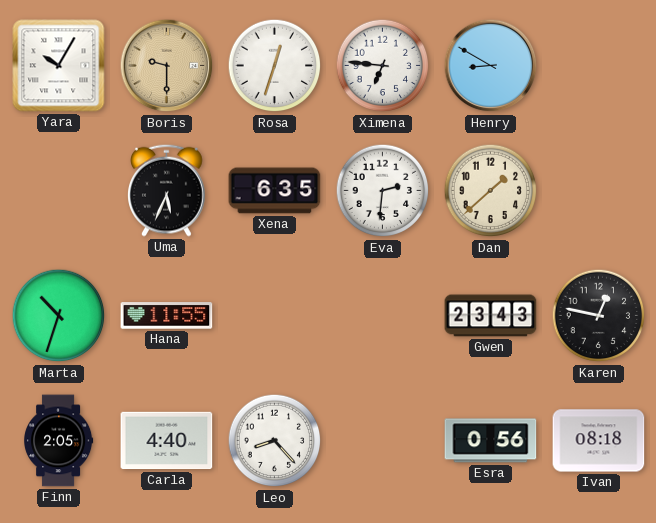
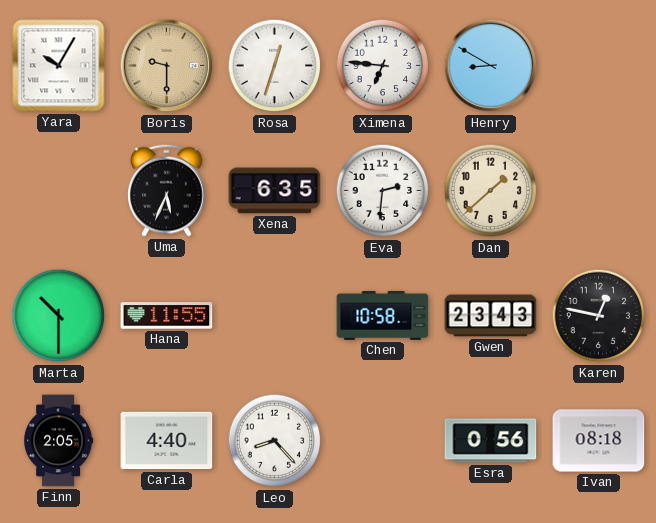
Marta: 10:33 -> 10:30 (59, 316)
Chen: none -> 10:58 (383, 315)
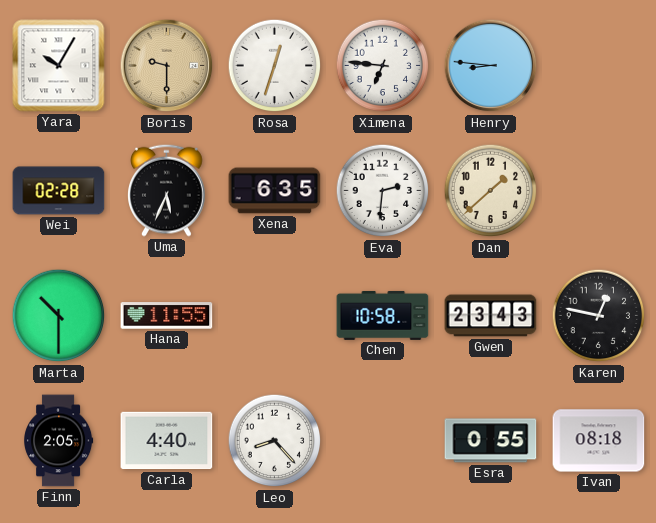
Henry: 8:50 -> 8:46 (491, 66)
Wei: none -> 02:28 (59, 191)
Esra: 0:56 -> 0:55 (491, 441)
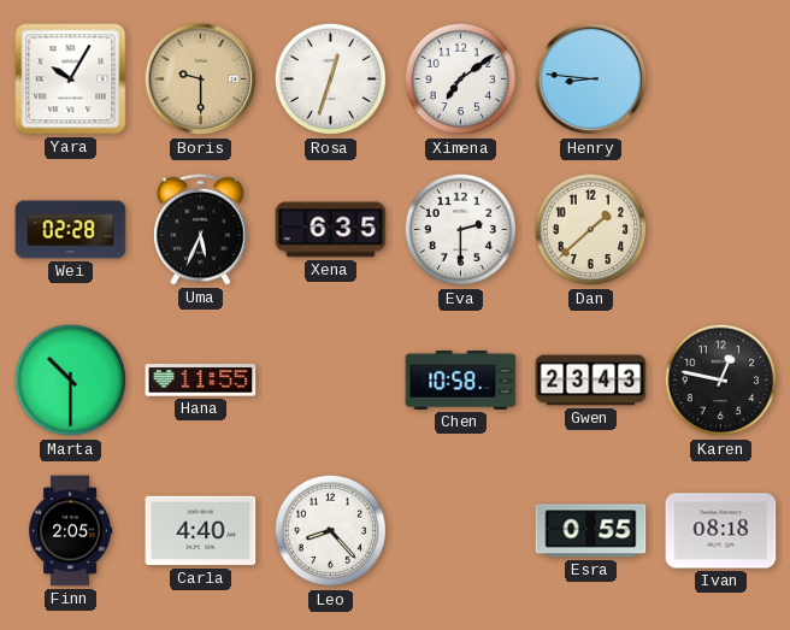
Ximena: 6:46 -> 7:09 (461, 80)
Eva: 2:31 -> 2:30 (461, 230)
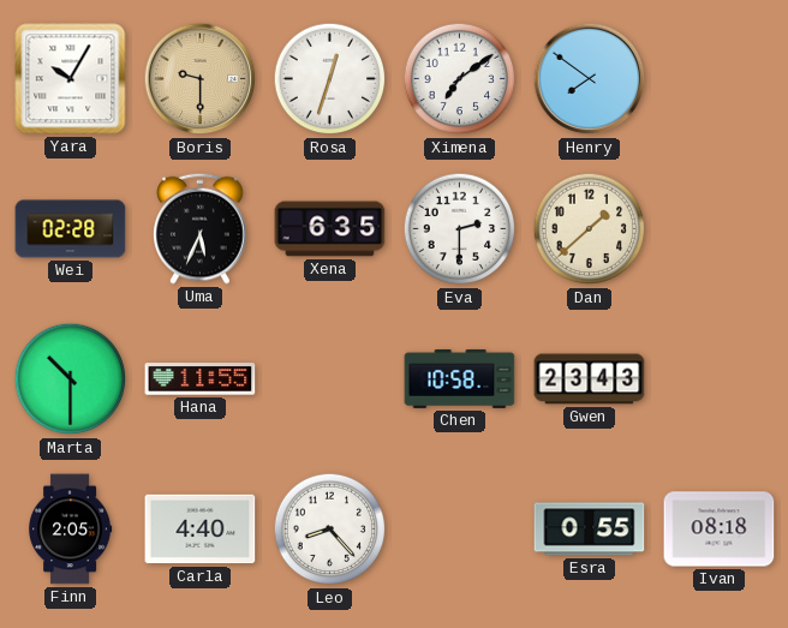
Henry: 8:46 -> 7:51 (590, 79)
Karen: 12:47 -> none (721, 381)
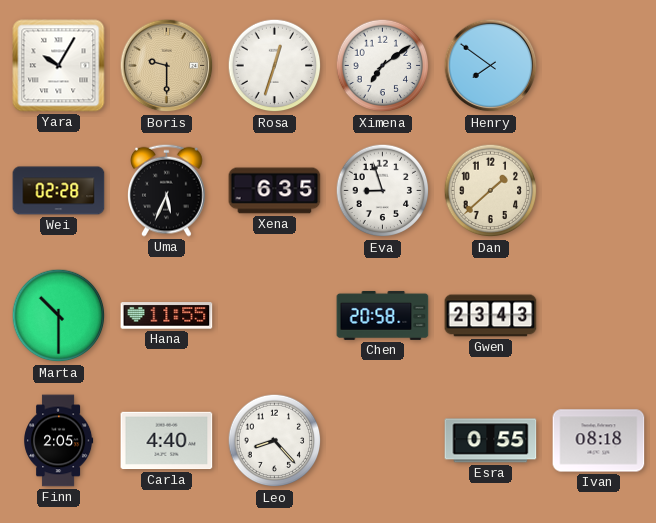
Eva: 2:30 -> 8:57 (383, 191)
Chen: 10:58 -> 20:58 (383, 315)
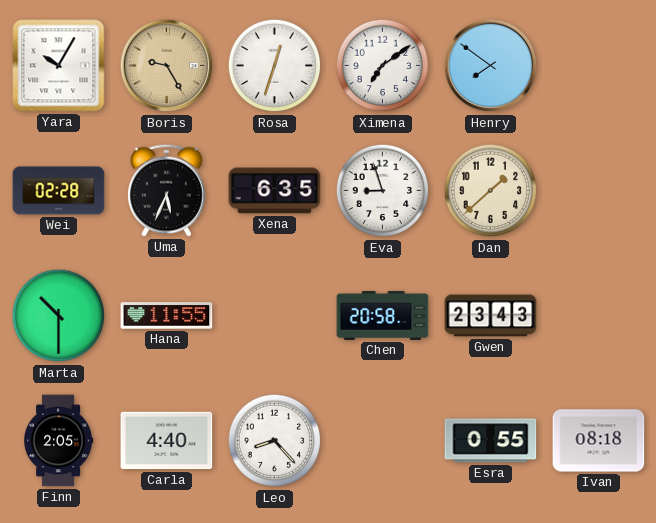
Boris: 9:30 -> 9:25 (167, 66)
